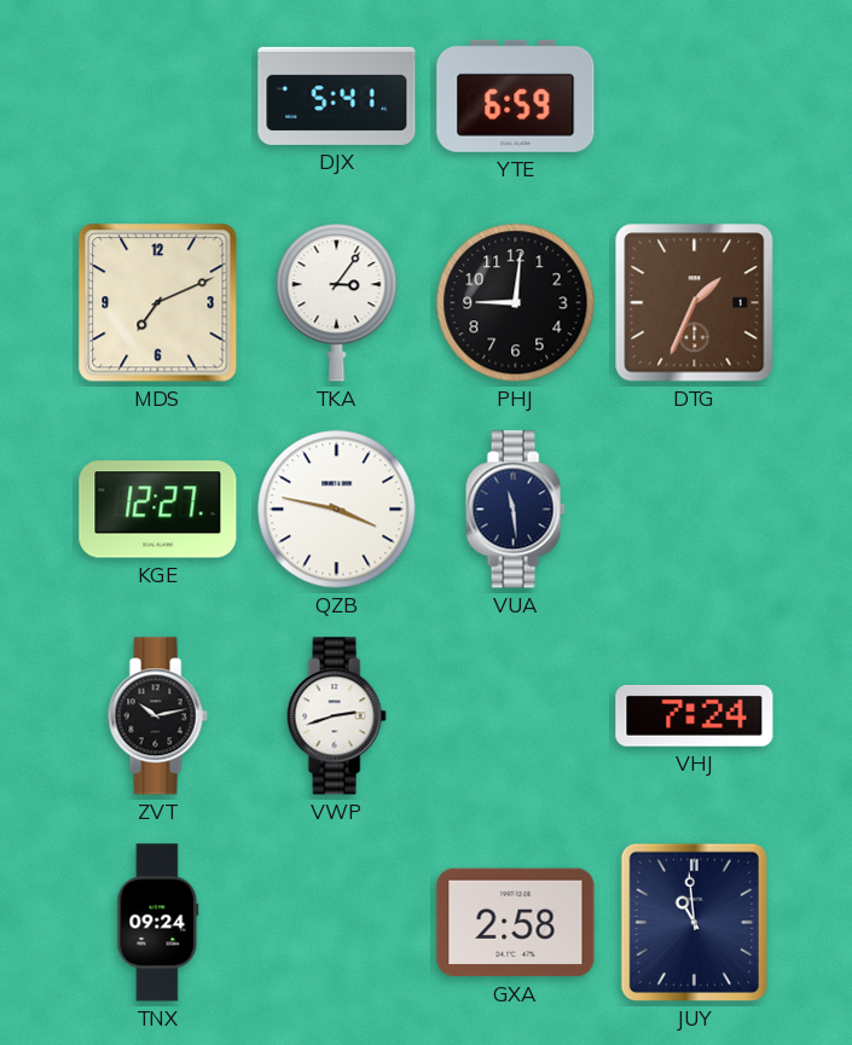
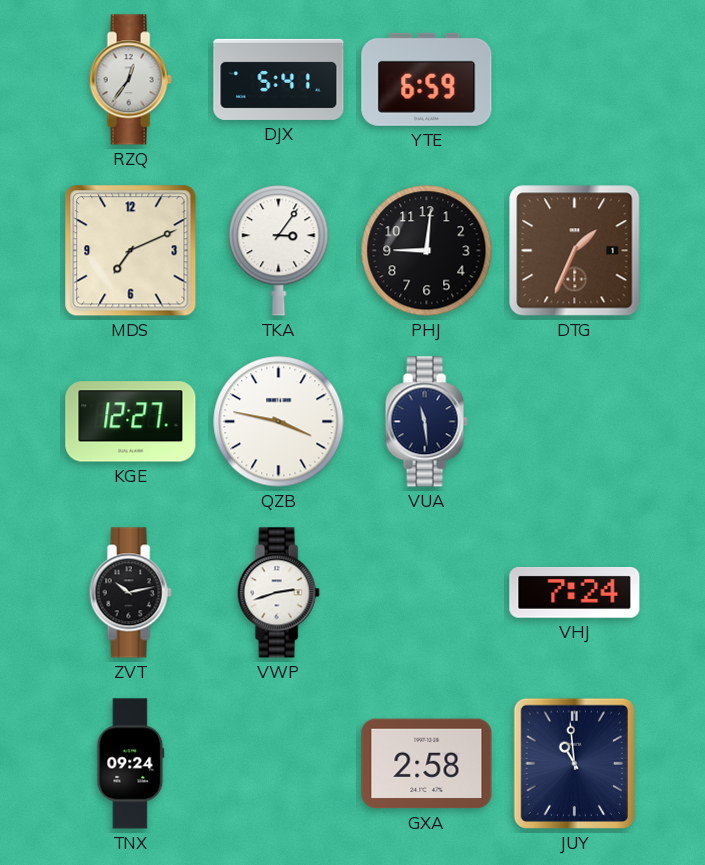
RZQ: none -> 12:36 (130, 80)
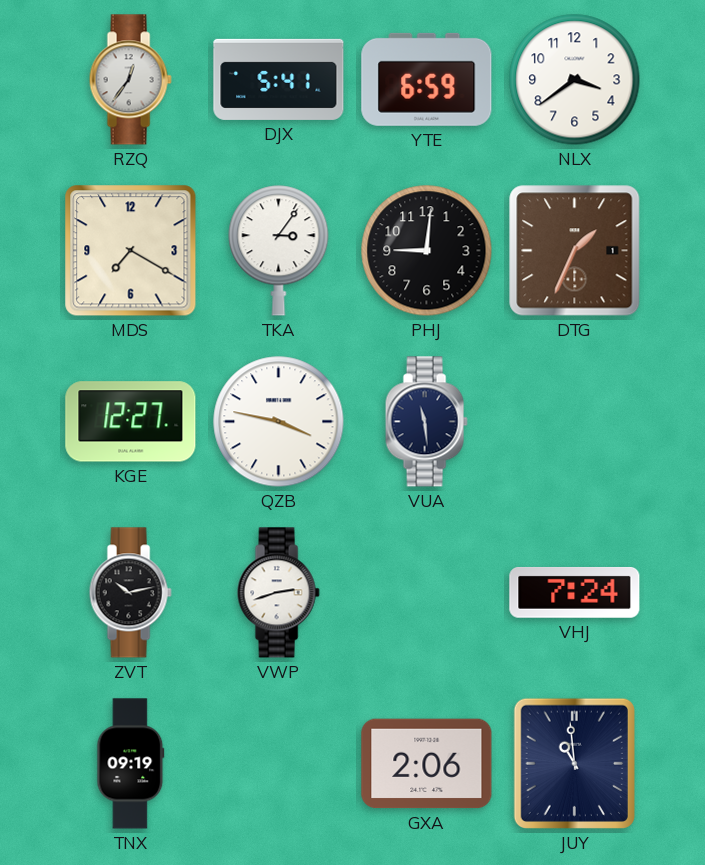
NLX: none -> 3:39 (575, 80)
MDS: 7:11 -> 7:20 (131, 251)
TNX: 09:24 -> 09:19 (131, 764)
GXA: 2:58 -> 2:06 (427, 764)
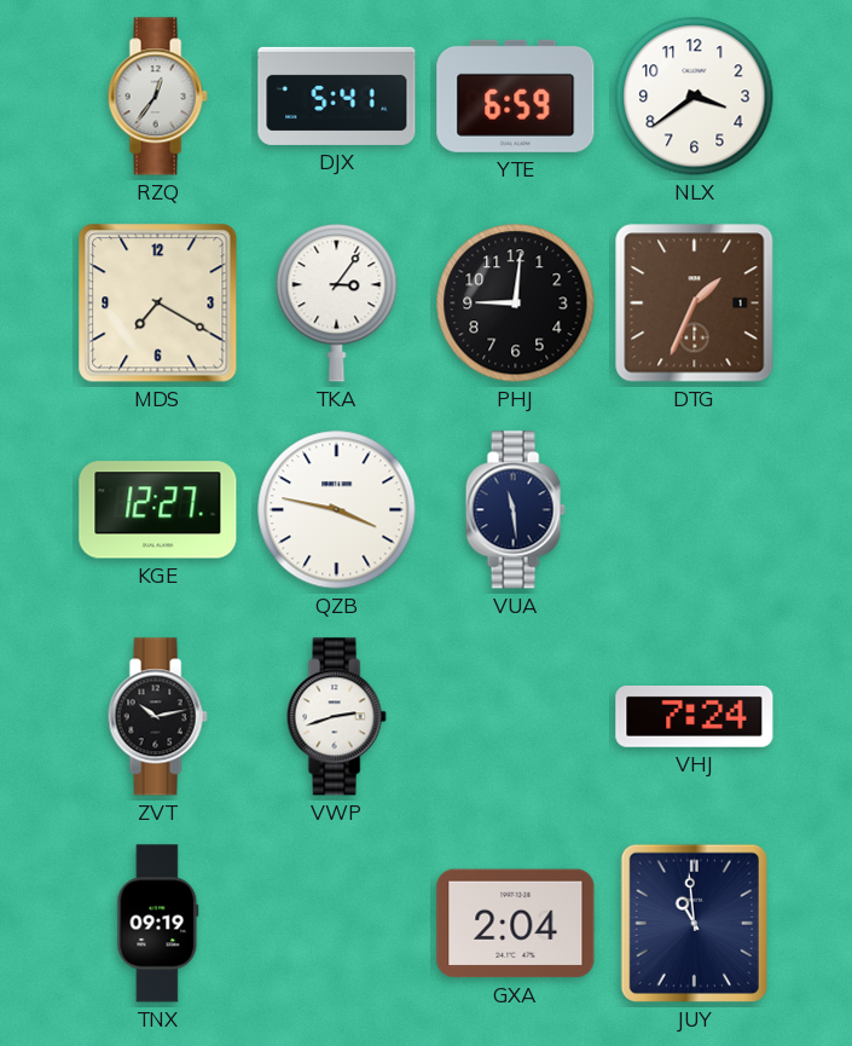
GXA: 2:06 -> 2:04 (516, 924)
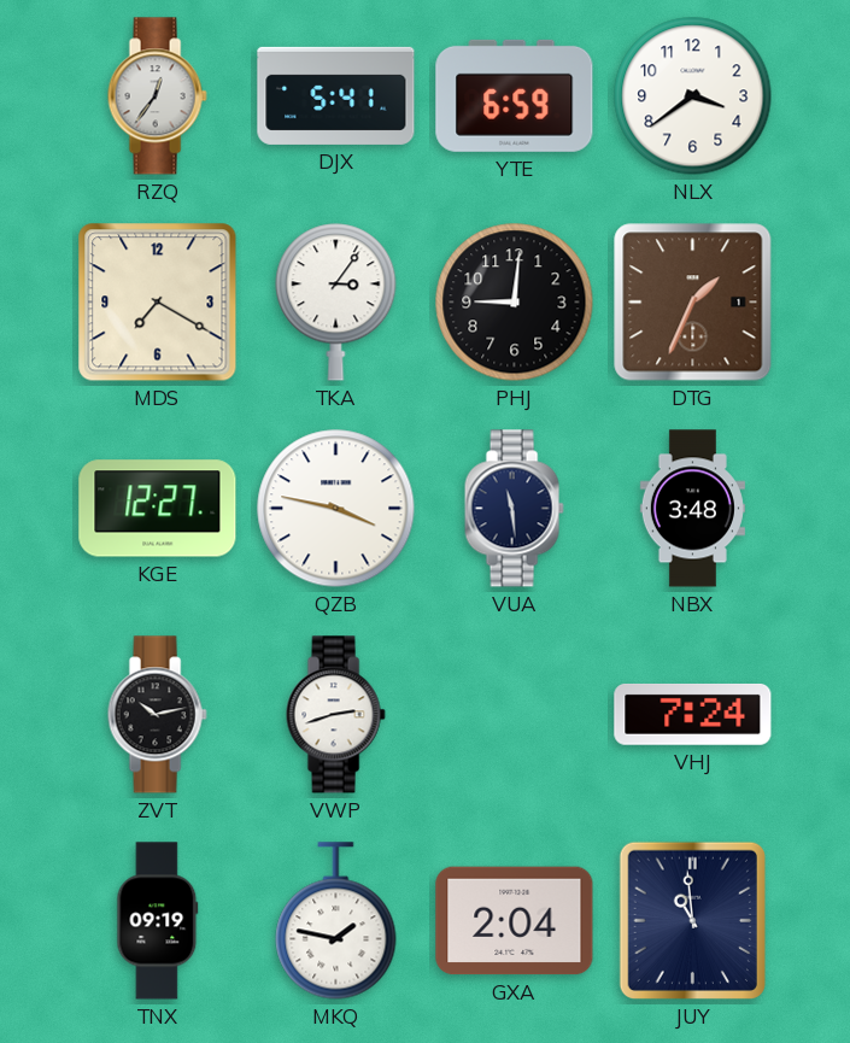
NBX: none -> 3:48 (692, 509)
MKQ: none -> 1:47 (336, 921)
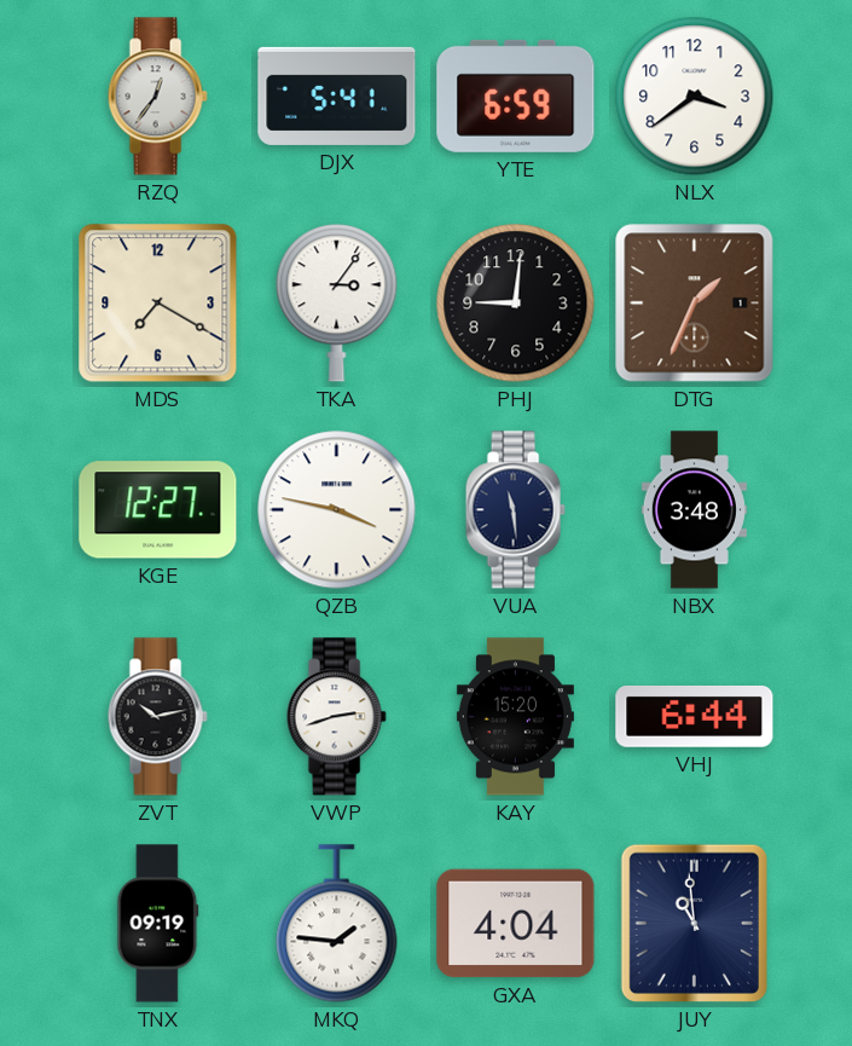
KAY: none -> 15:20 (515, 717)
VHJ: 7:24 -> 6:44 (695, 716)
MKQ: 1:47 -> 1:46 (337, 924)
GXA: 2:04 -> 4:04 (516, 924)
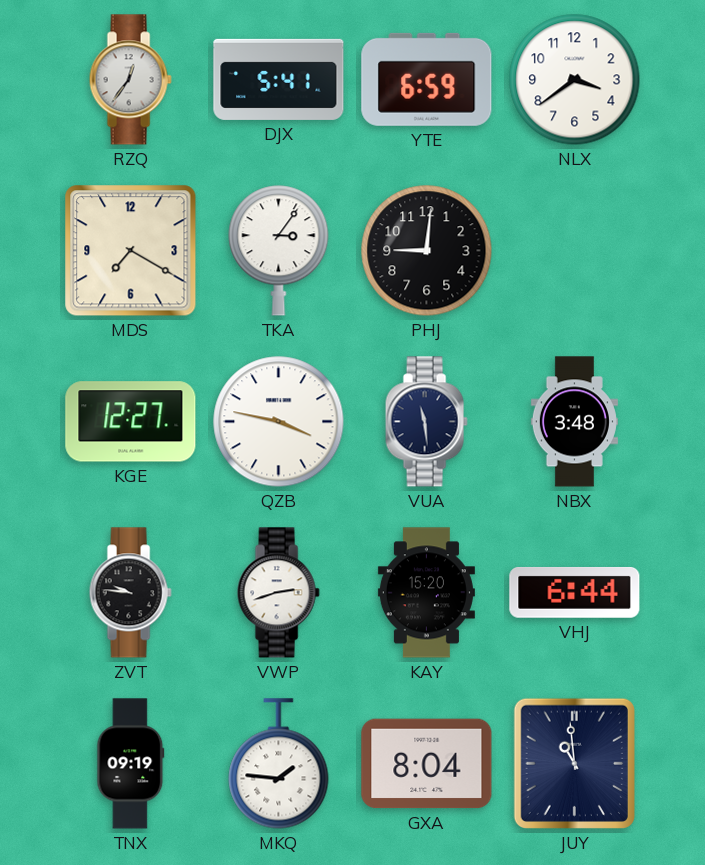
DTG: 1:34 -> none (695, 304)
ZVT: 10:13 -> 9:46 (130, 593)
GXA: 4:04 -> 8:04 (427, 764)
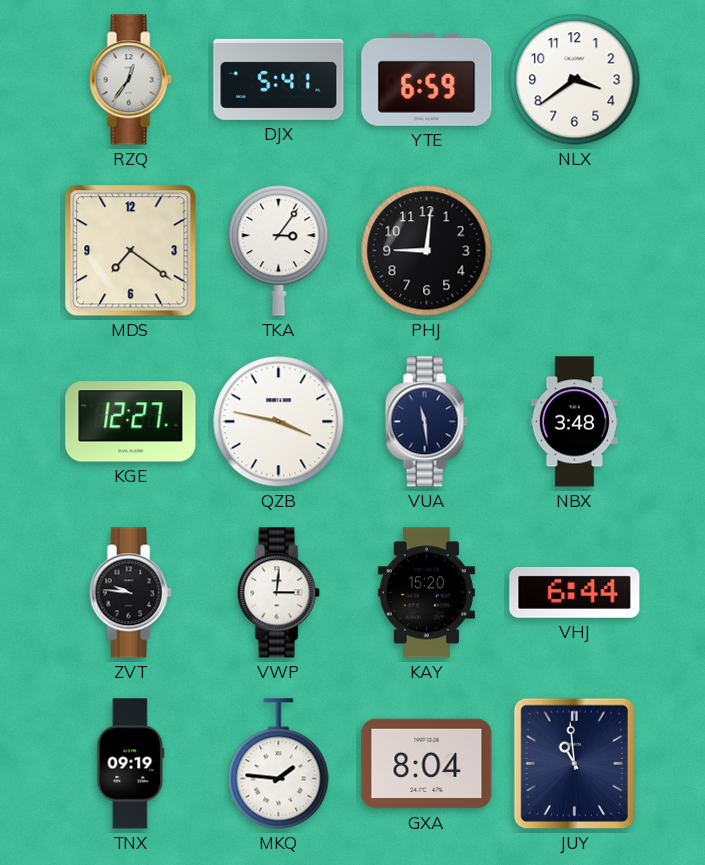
MDS: 7:20 -> 7:21 (131, 251)
VWP: 2:42 -> 3:01 (278, 593)
